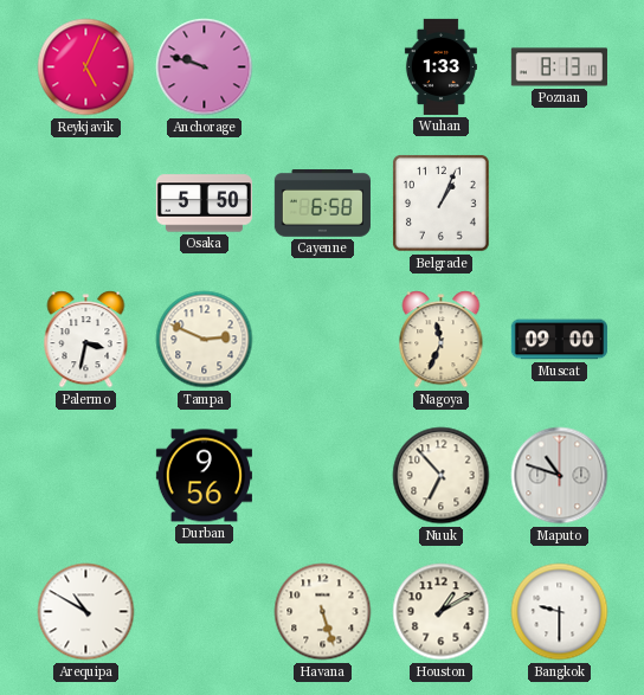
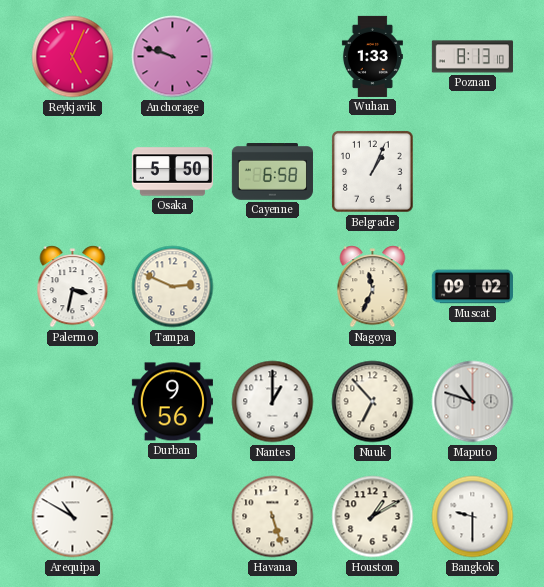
Muscat: 09:00 -> 09:02 (472, 287)
Nantes: none -> 1:00 (273, 402)
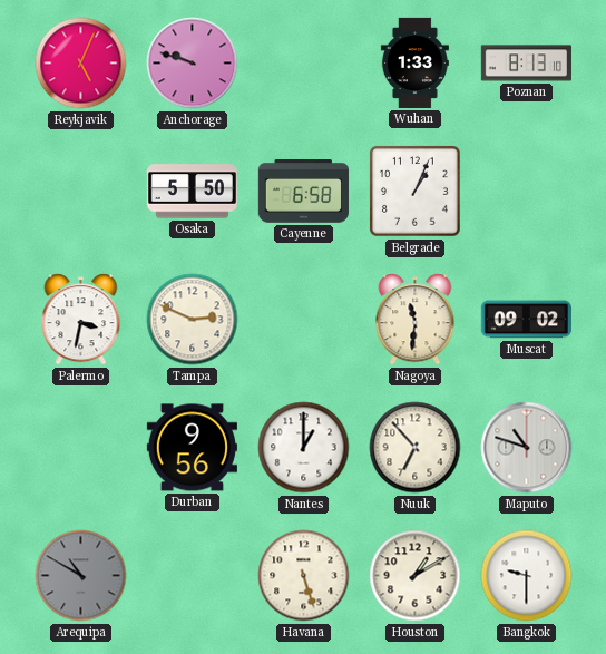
Nagoya: 11:34 -> 11:31 (416, 320)
Arequipa dial: white -> grey (81, 576)
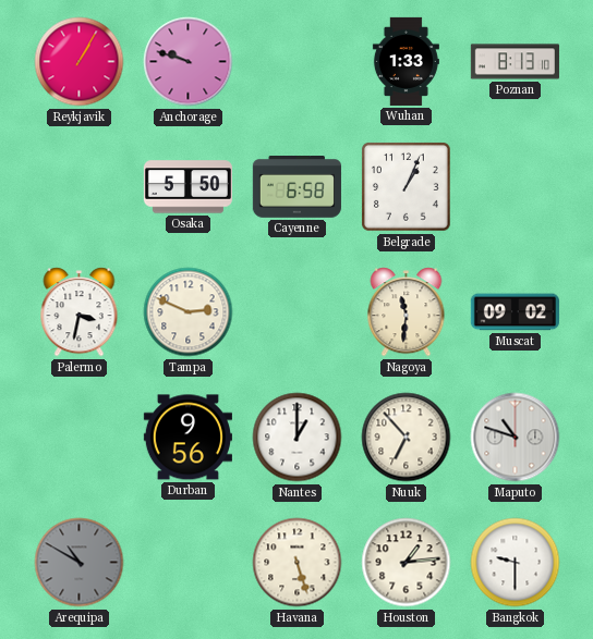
Reykjavik: 5:04 -> 1:05 (80, 62)
Houston: 1:10 -> 1:14 (407, 563)
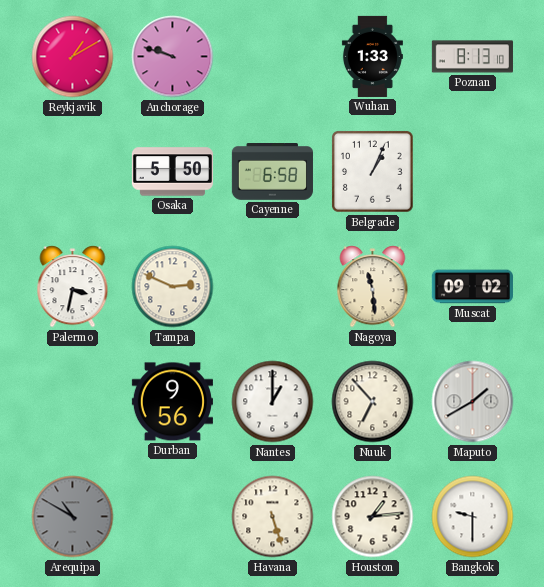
Reykjavik: 1:05 -> 1:10 (73, 57)
Nagoya: 11:31 -> 11:29 (373, 287)
Maputo: 10:48 -> 1:40 (473, 402)
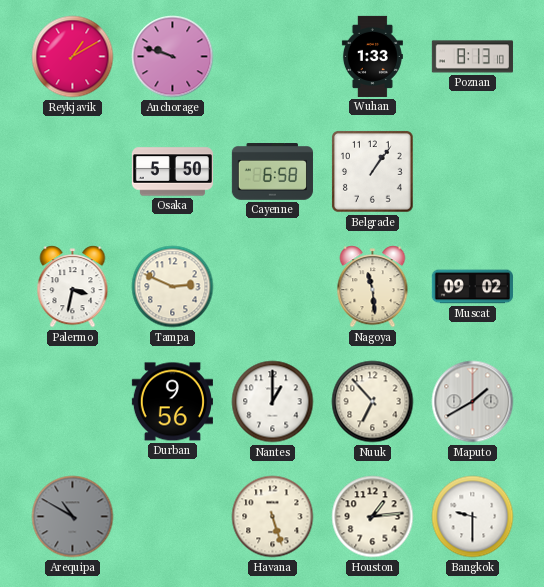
Belgrade: 1:04 -> 1:06 (373, 172)
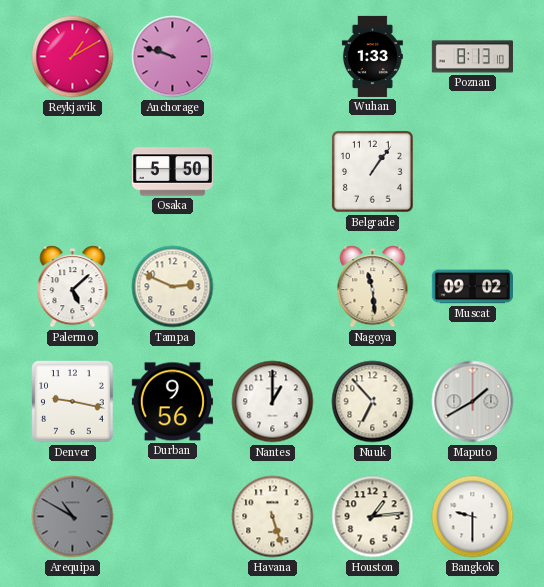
Cayenne: 6:58 -> none (272, 172)
Palermo: 3:32 -> 5:08 (73, 287)
Denver: none -> 9:17 (73, 402)
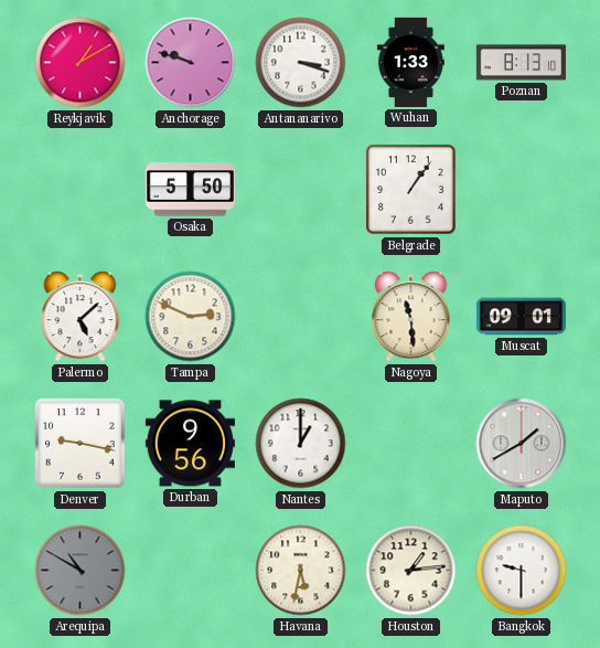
Antananarivo: none -> 3:18 (301, 63)
Muscat: 09:02 -> 09:01 (521, 317)
Nuuk: 6:53 -> none (373, 402)
Havana: 5:27 -> 5:32 (301, 571)
